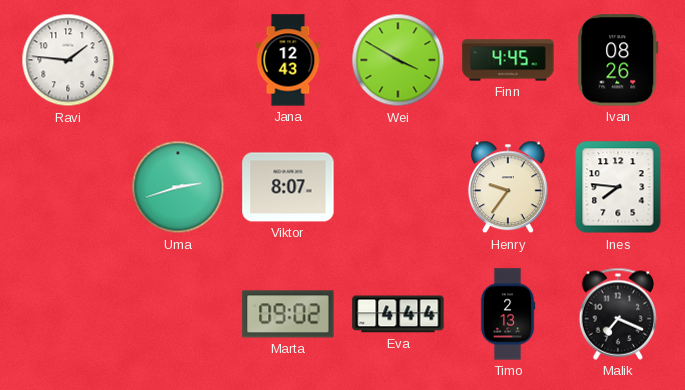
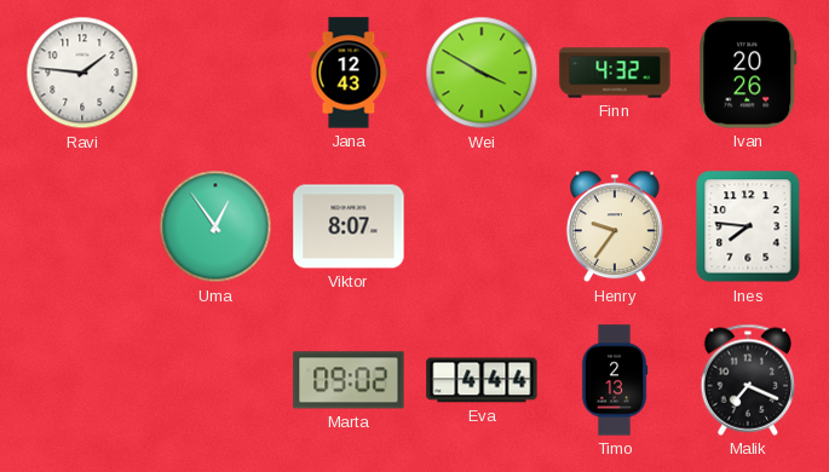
Finn: 4:45 -> 4:32 (615, 73)
Ivan: 08:26 -> 20:26 (748, 73)
Uma: 2:42 -> 12:54 (215, 226)
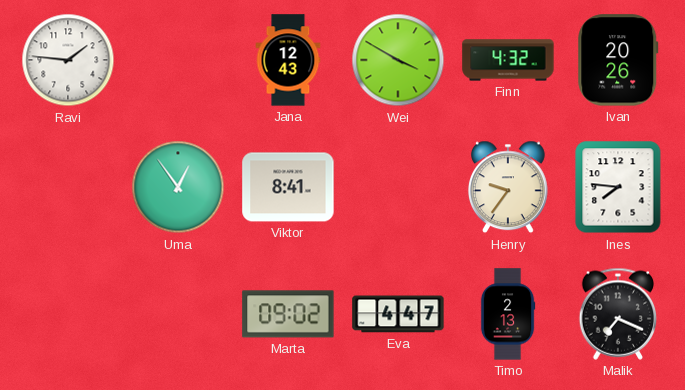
Viktor: 8:07 -> 8:41 (288, 187)
Eva: 4:44 -> 4:47 (398, 314)
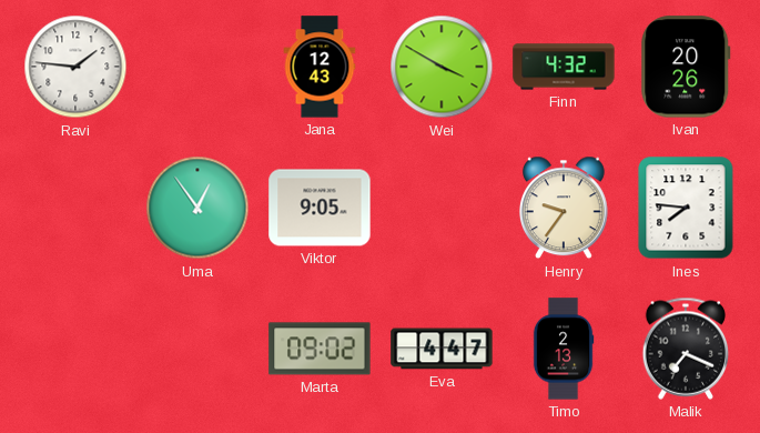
Viktor: 8:41 -> 9:05 (320, 208)
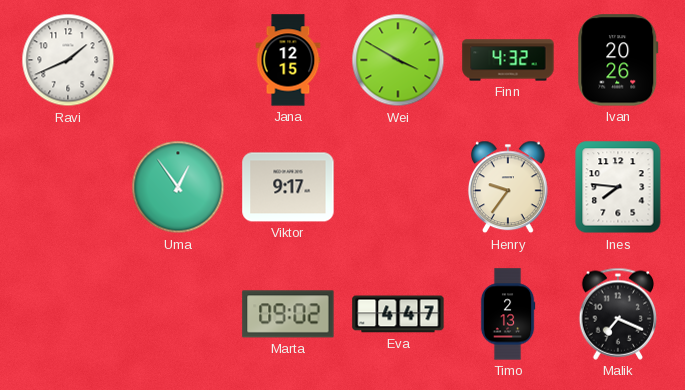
Ravi: 1:46 -> 1:41 (68, 60)
Jana: 12:43 -> 12:15 (288, 60)
Viktor: 9:05 -> 9:17 (288, 187)
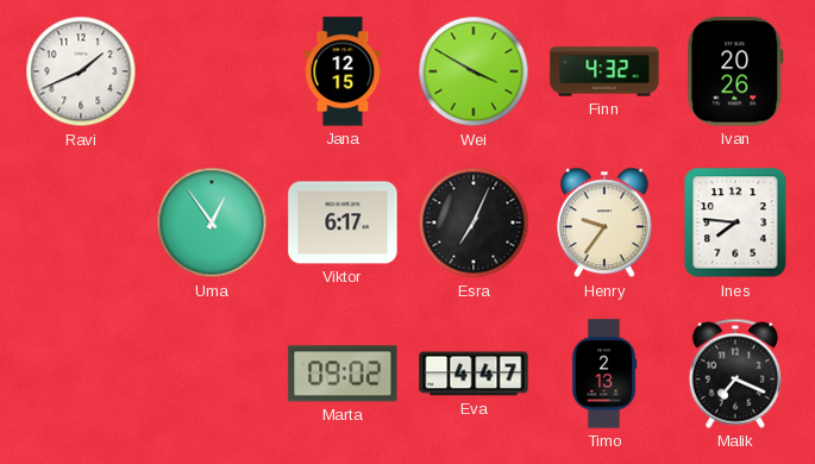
Viktor: 9:17 -> 6:17 (343, 222)
Esra: none -> 7:04 (474, 222)
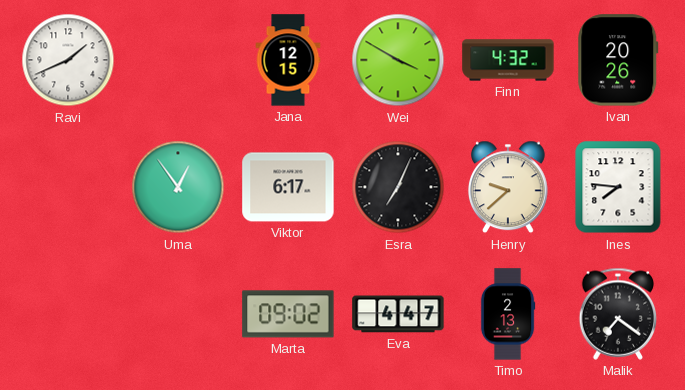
Henry: 9:36 -> 9:38 (508, 187)
Malik: 7:19 -> 7:21 (618, 314)
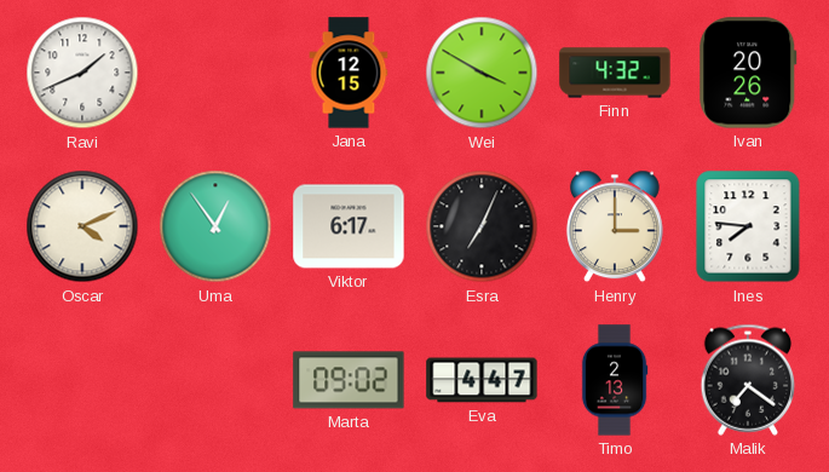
Oscar: none -> 4:11 (82, 226)
Henry: 9:38 -> 3:00 (615, 226)
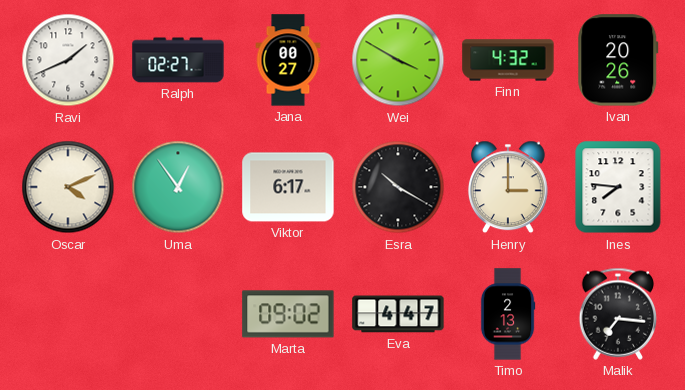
Ralph: none -> 02:27 (178, 60)
Jana: 12:15 -> 00:27 (288, 60)
Esra: 7:04 -> 10:20 (398, 187)
Malik: 7:21 -> 7:16 (618, 314)
